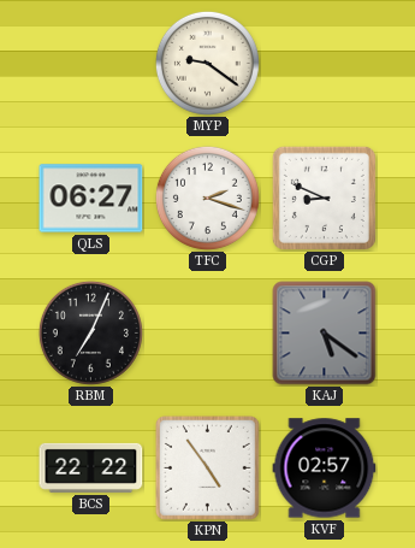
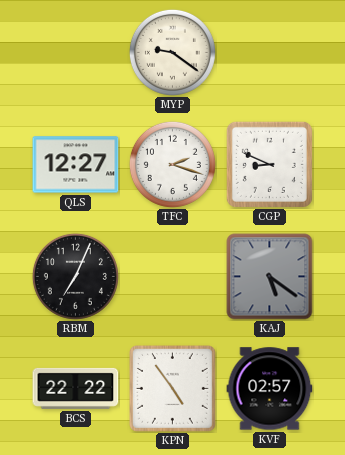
QLS: 06:27 -> 12:27 (76, 165)
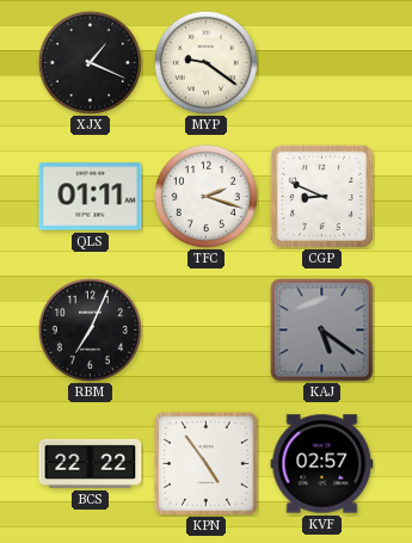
XJX: none -> 1:19 (90, 62)
QLS: 12:27 -> 01:11 (91, 197)
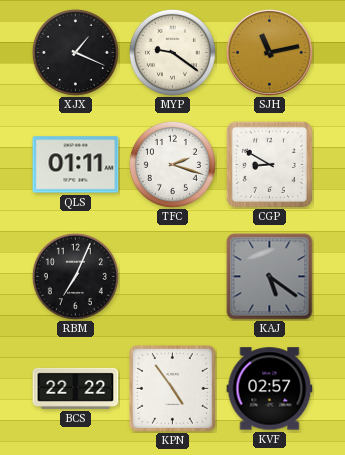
SJH: none -> 11:13 (269, 52)
CGP: 8:49 -> 8:50 (269, 164)
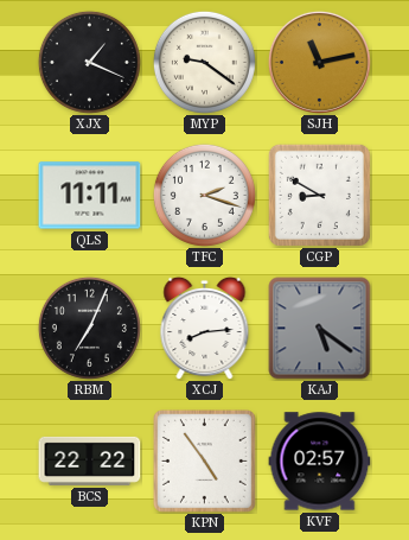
QLS: 01:11 -> 11:11 (90, 196)
XCJ: none -> 8:14 (205, 328)
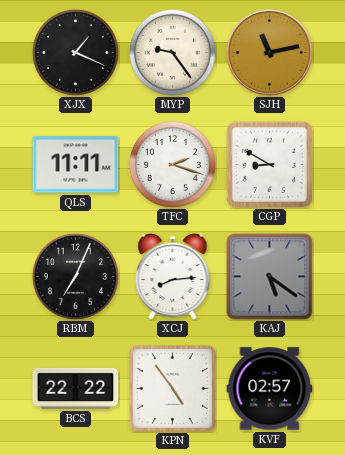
MYP: 9:21 -> 9:24 (172, 52)
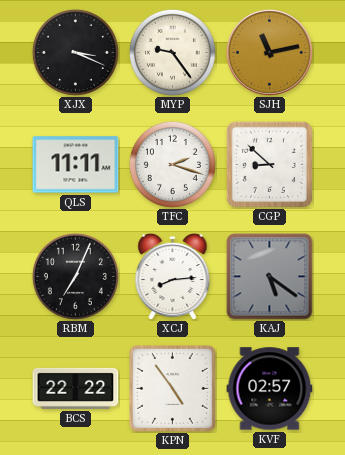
XJX: 1:19 -> 3:19 (75, 52)
CGP: 8:50 -> 8:52 (269, 164)
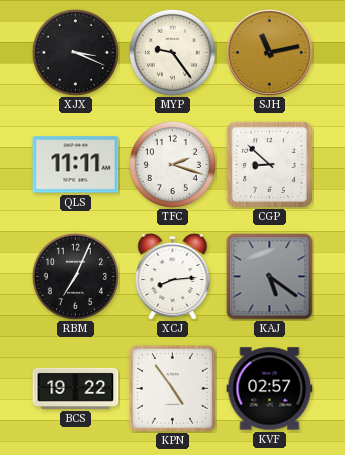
BCS: 22:22 -> 19:22 (76, 388)
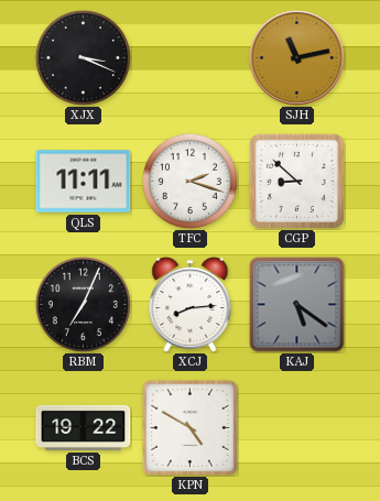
MYP: 9:24 -> none (172, 52)
KPN: 4:54 -> 4:50 (189, 427)
KVF: 02:57 -> none (270, 389)
